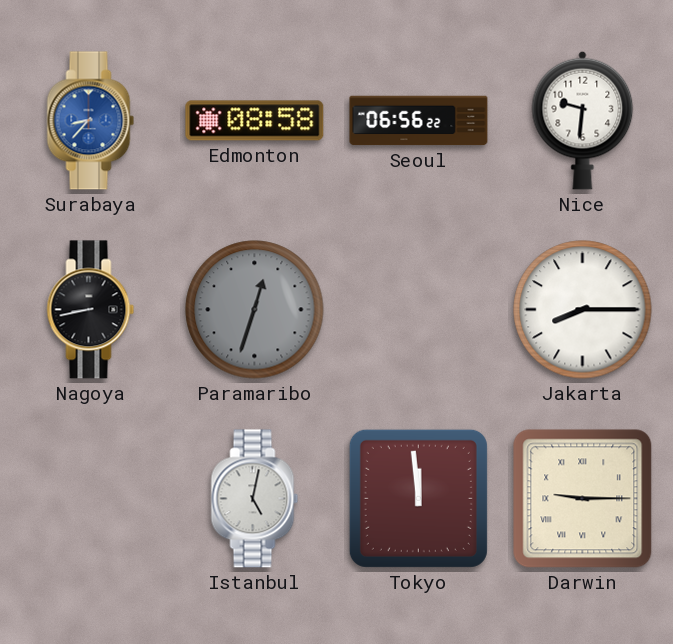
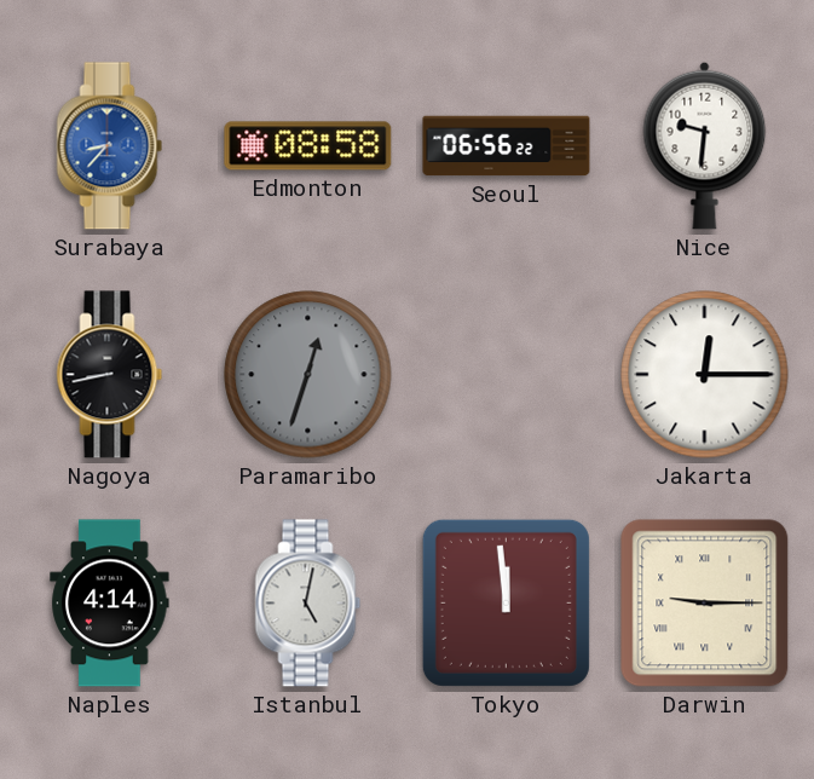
Jakarta: 8:15 -> 12:15 (705, 375)
Naples: none -> 4:14 (110, 604)
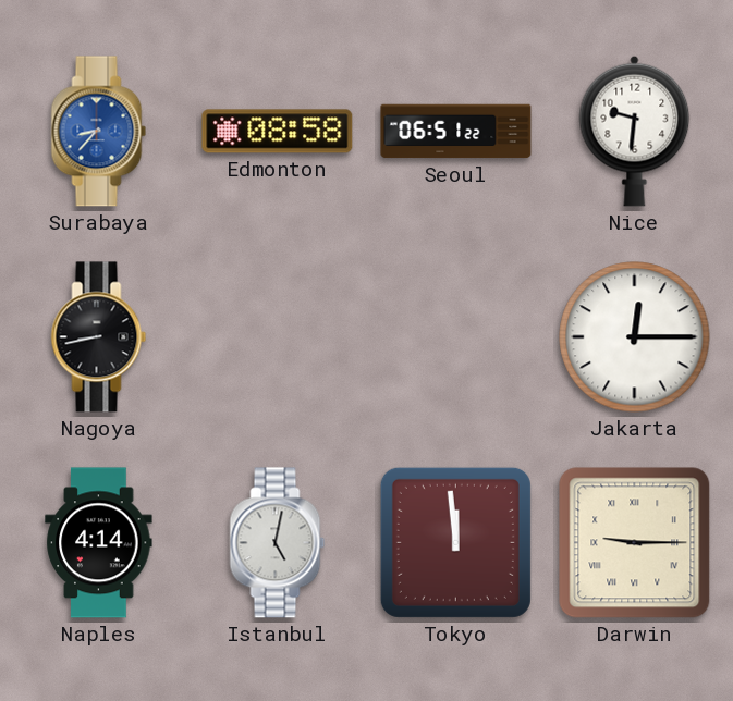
Seoul: 06:56 -> 06:51 (456, 132)
Paramaribo: 12:33 -> none (308, 375)
